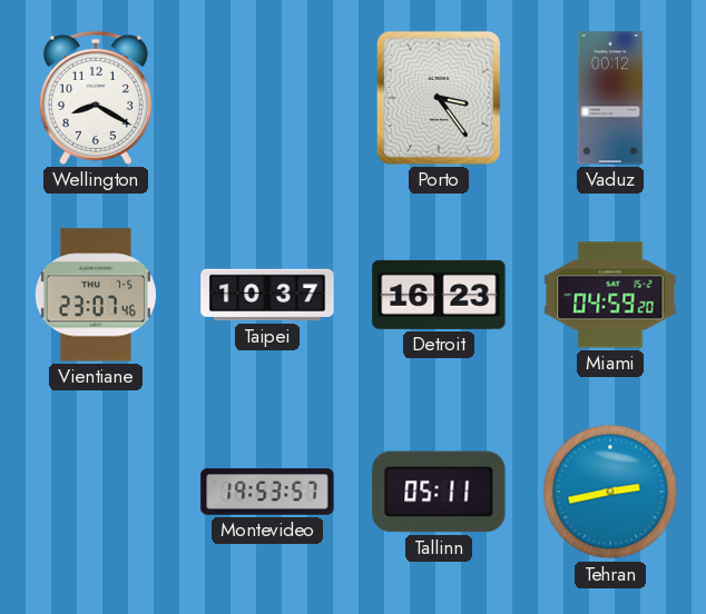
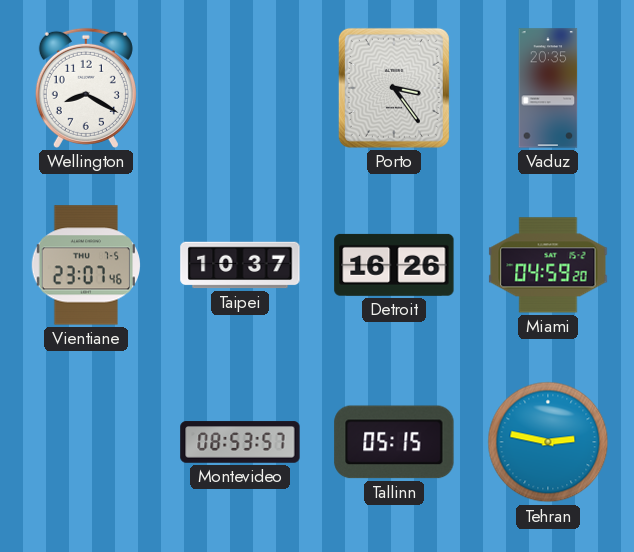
Vaduz: 00:12 -> 20:35 (548, 88)
Detroit: 16:23 -> 16:26 (394, 265)
Montevideo: 19:53 -> 08:53 (240, 442)
Tallinn: 05:11 -> 05:15 (394, 442)
Tehran: 2:43 -> 2:47 (548, 442)
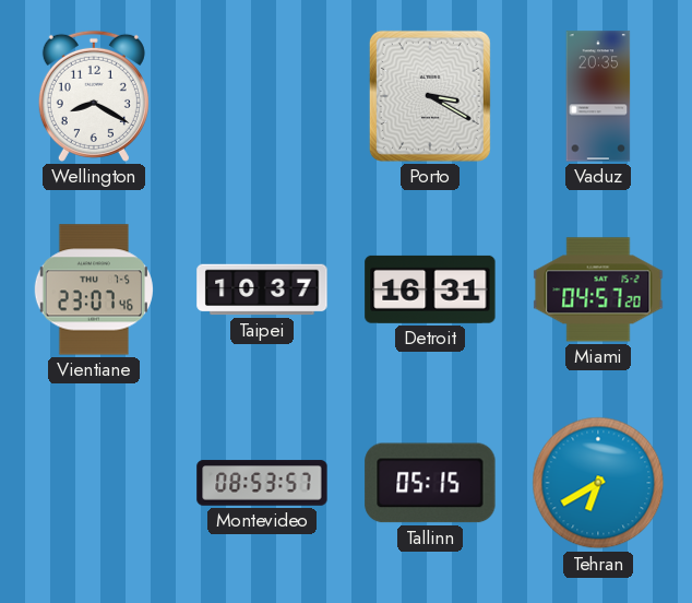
Porto: 3:24 -> 3:20 (430, 96)
Detroit: 16:26 -> 16:31 (430, 289)
Miami: 04:59 -> 04:57 (598, 289)
Tehran: 2:47 -> 6:40 (598, 483)
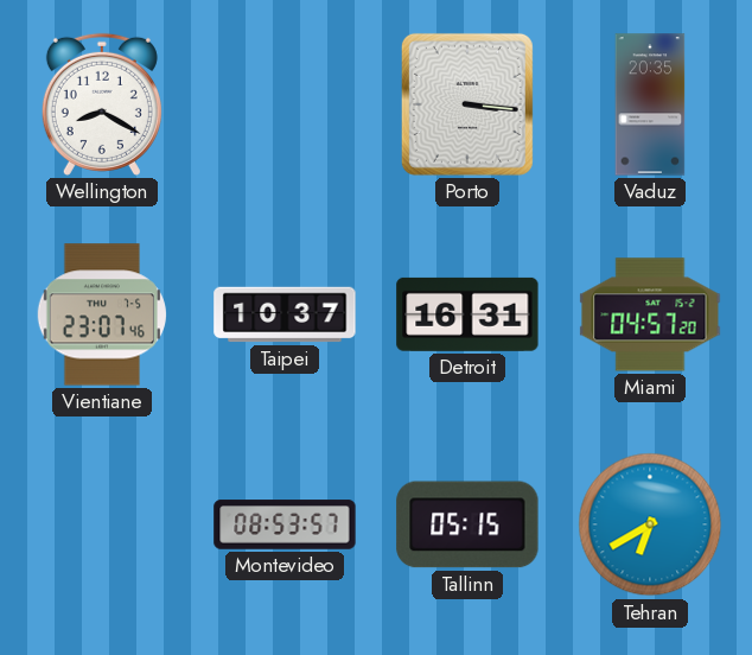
Porto: 3:20 -> 3:16 (467, 104)
